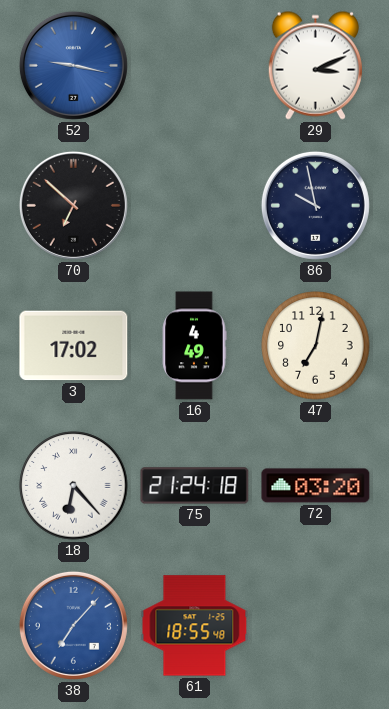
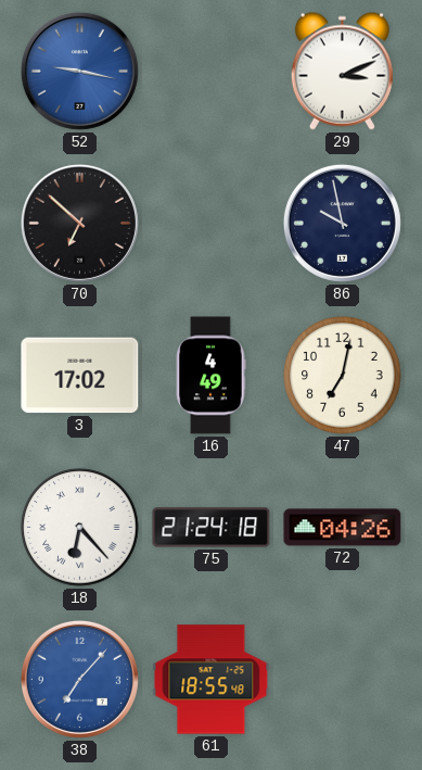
72: 03:20 -> 04:26 (343, 528)
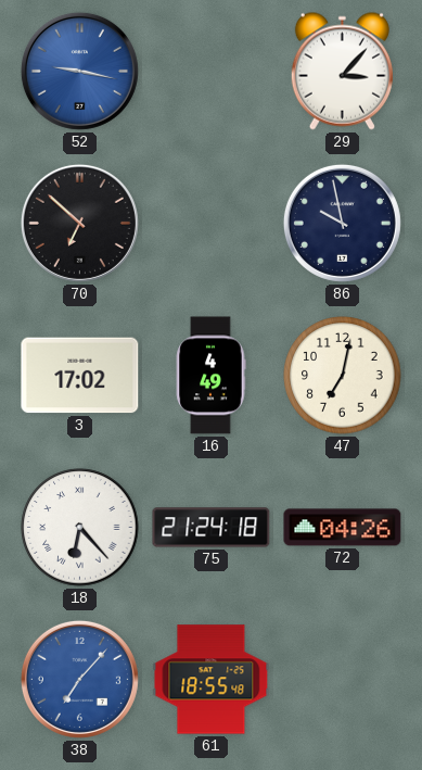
29: 3:11 -> 3:07 (342, 71)
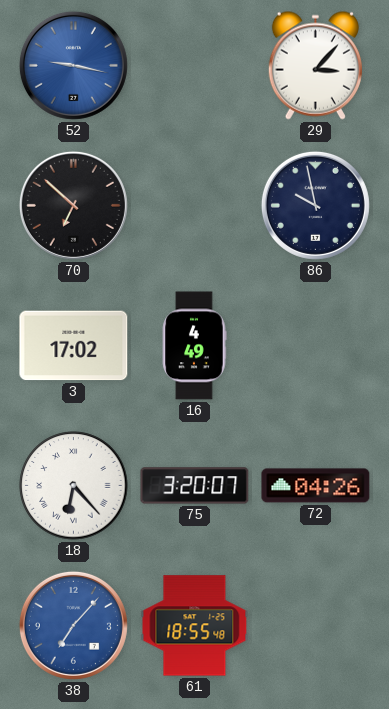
47: 7:02 -> none (343, 376)
75: 21:24 -> 3:20 (195, 486)
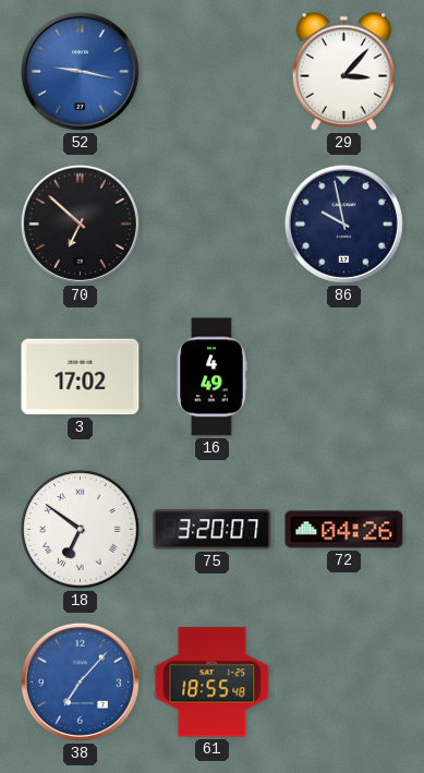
18: 6:23 -> 6:51 (81, 530)
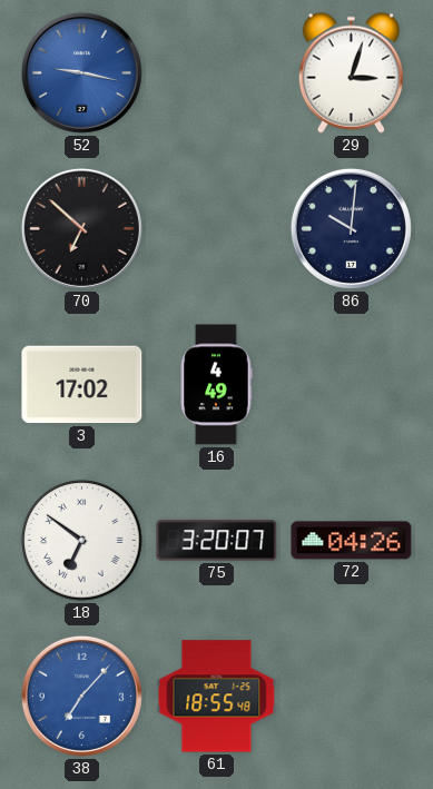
29: 3:07 -> 3:03 (351, 72)
86: 9:58 -> 10:01 (351, 228)
